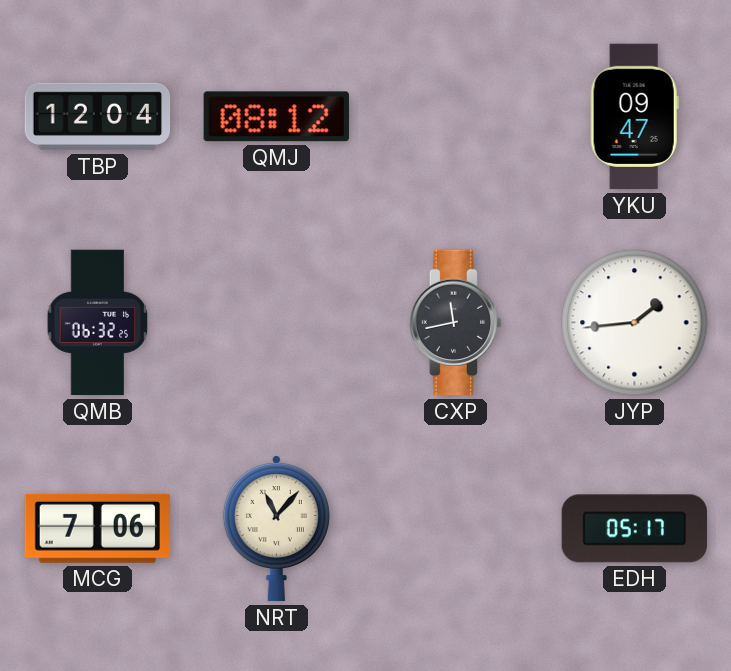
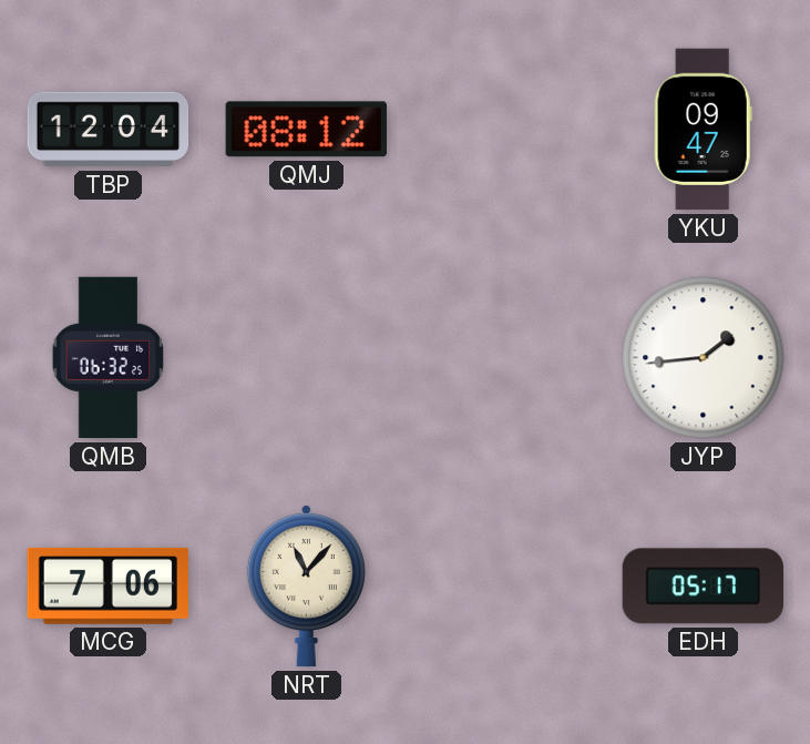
CXP: 11:43 -> none (455, 323)
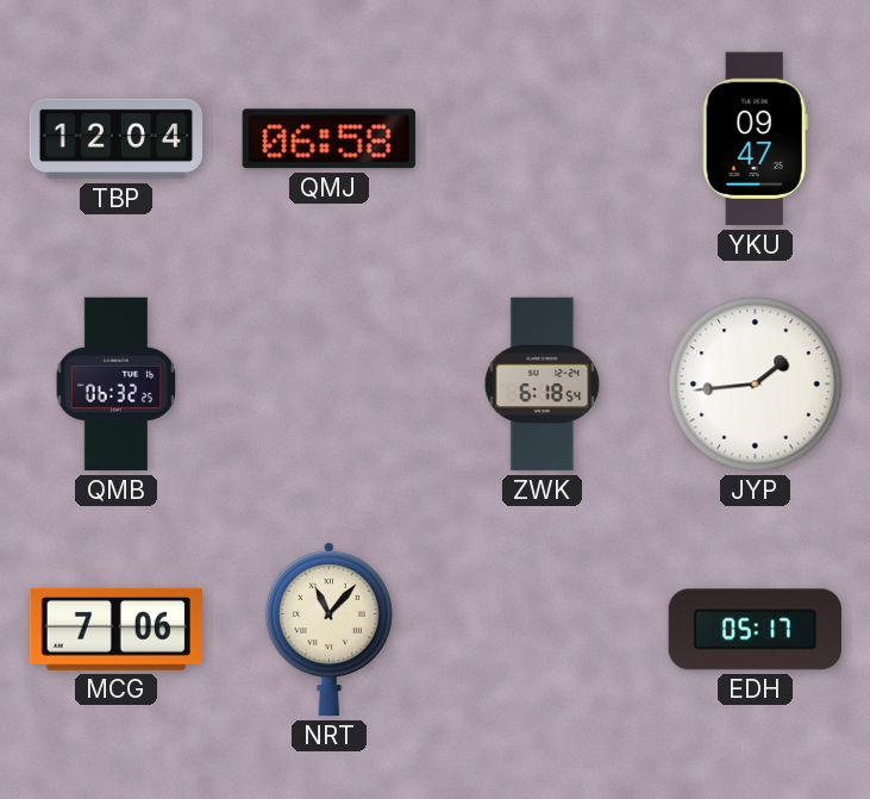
QMJ: 08:12 -> 06:58 (328, 139)
ZWK: none -> 6:18 (543, 385)
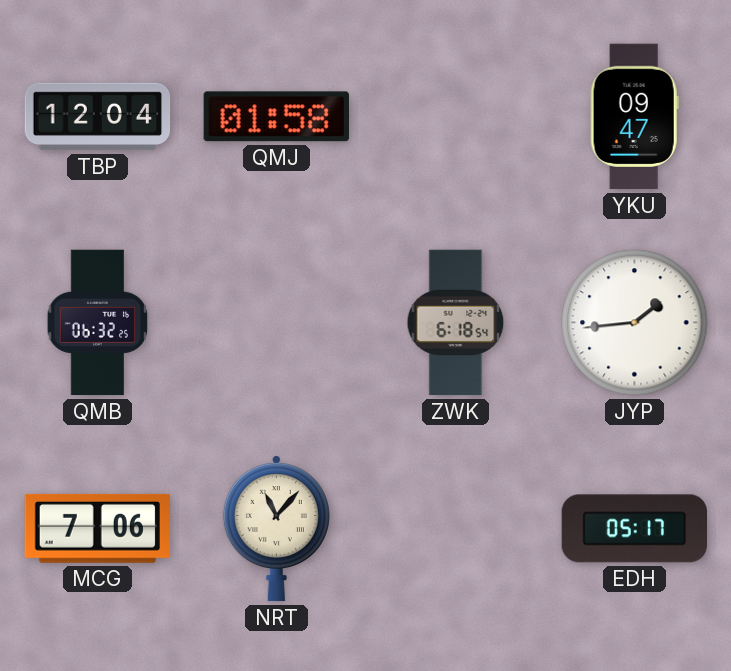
QMJ: 06:58 -> 01:58 (276, 117)
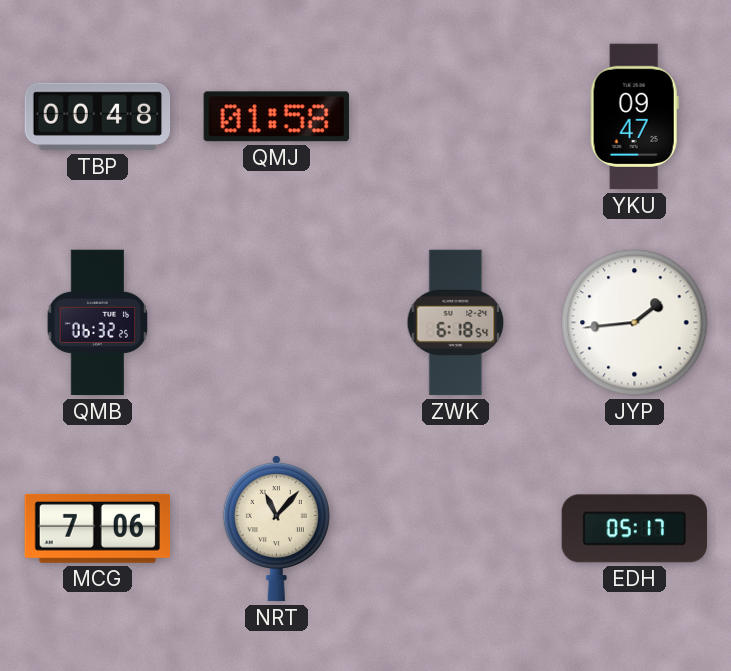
TBP: 12:04 -> 00:48 (98, 117)
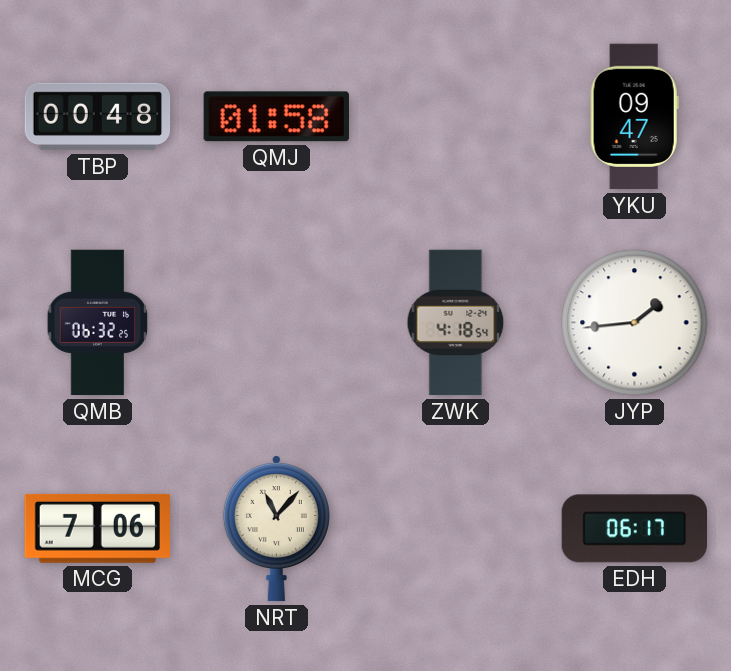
ZWK: 6:18 -> 4:18 (456, 323)
EDH: 05:17 -> 06:17 (634, 529)
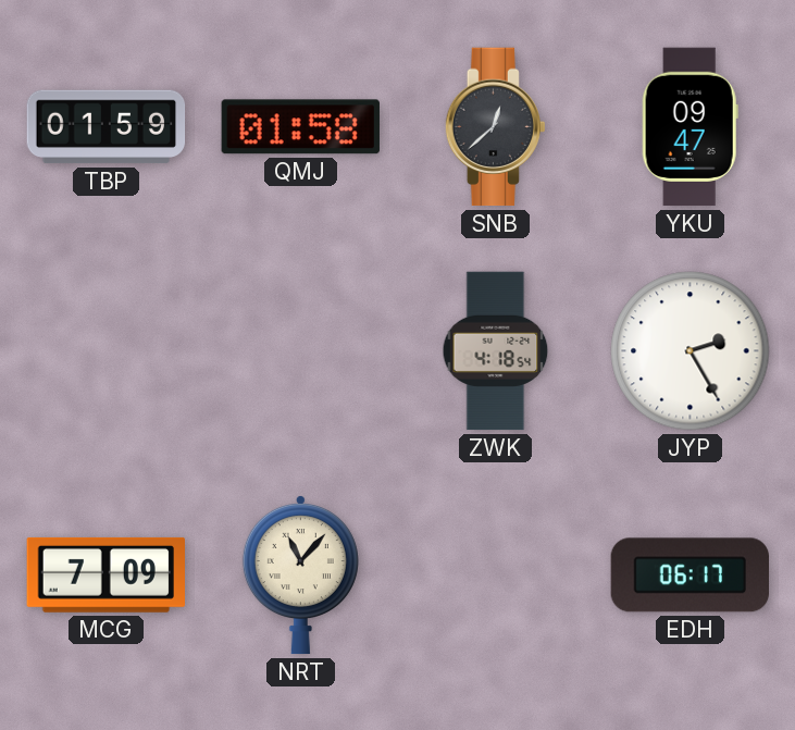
TBP: 00:48 -> 01:59 (107, 127)
SNB: none -> 12:38 (495, 127)
QMB: 06:32 -> none (98, 323)
JYP: 1:44 -> 2:25 (691, 351)
MCG: 7:06 -> 7:09 (105, 574)
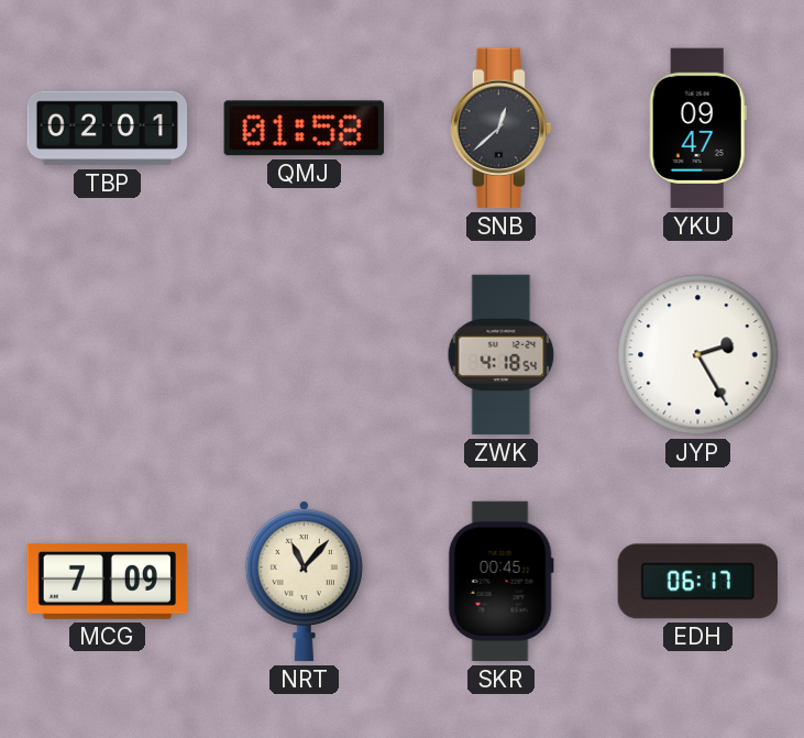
TBP: 01:59 -> 02:01 (108, 129)
SKR: none -> 00:45 (500, 582)
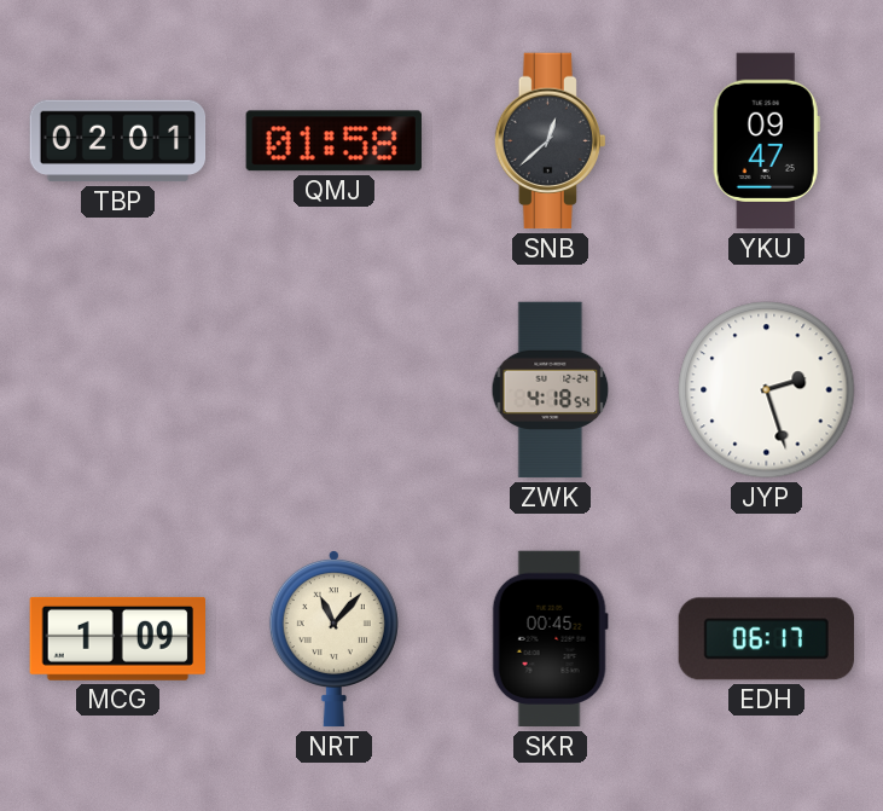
JYP: 2:25 -> 2:27 (767, 390)
MCG: 7:09 -> 1:09 (117, 638)
